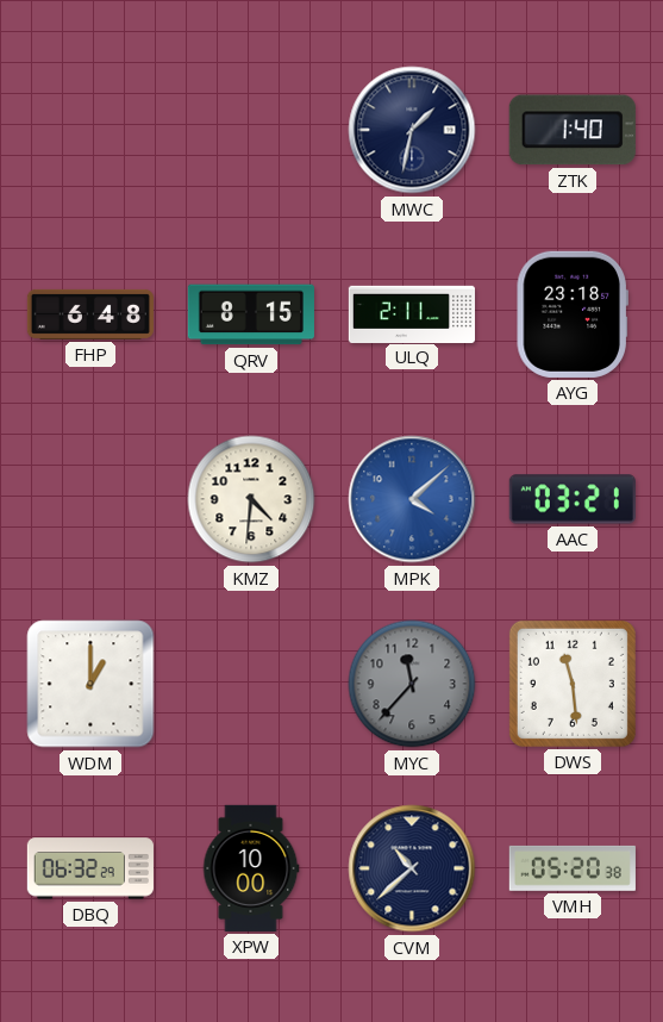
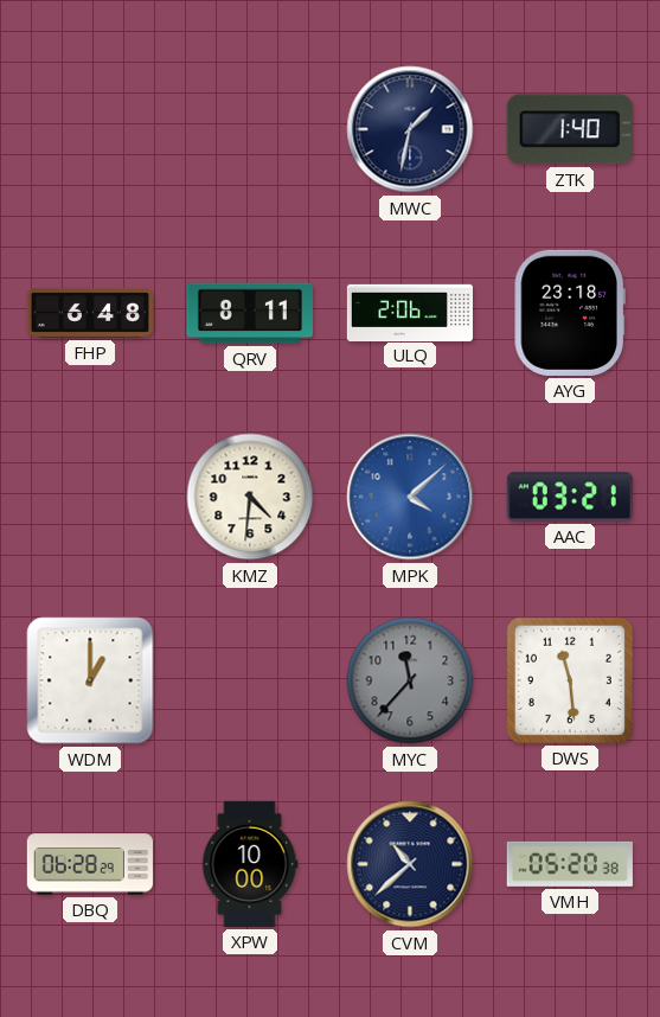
QRV: 8:15 -> 8:11 (250, 313)
ULQ: 2:11 -> 2:06 (409, 312)
DBQ: 06:32 -> 06:28 (90, 864)
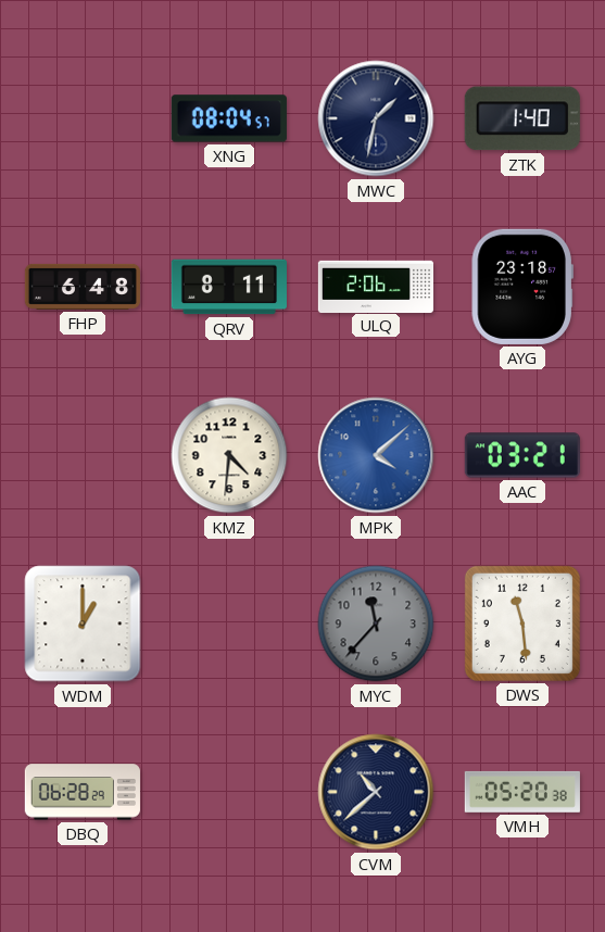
XNG: none -> 08:04 (229, 118)
XPW: 10:00 -> none (250, 864)
